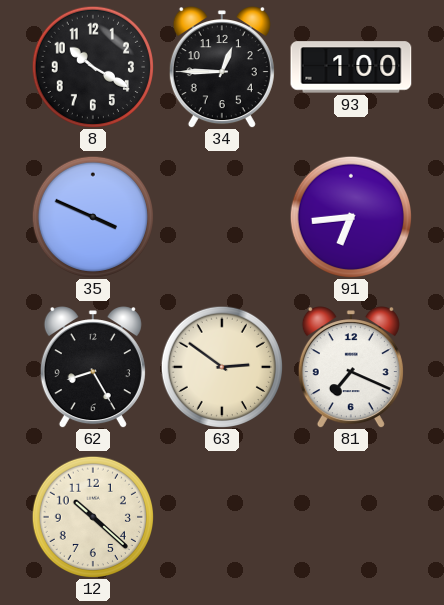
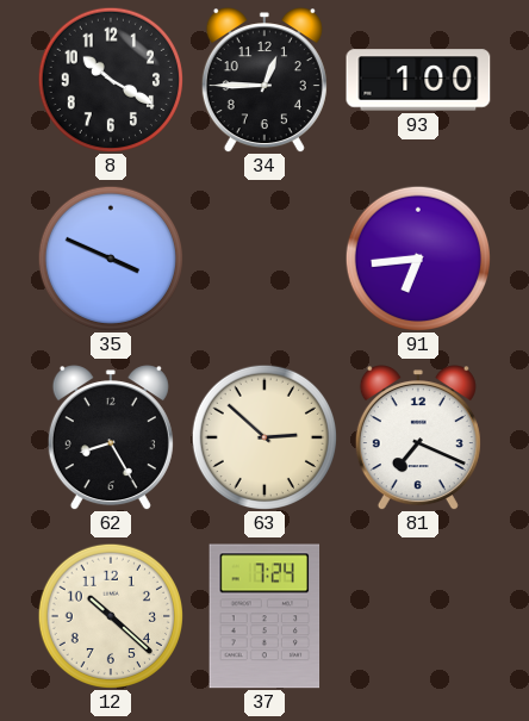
63: 2:51 -> 2:52 (263, 436)
37: none -> 7:24 (264, 616)
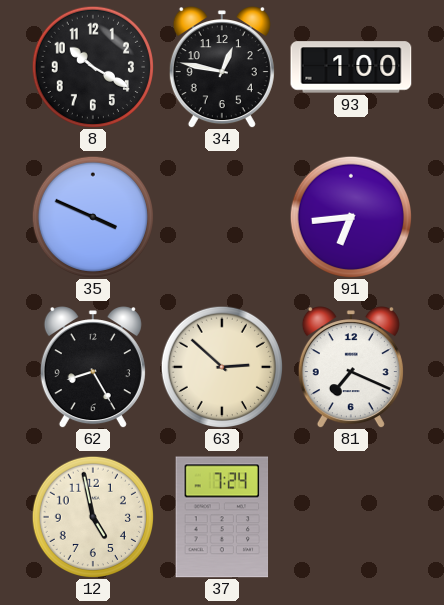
34: 12:45 -> 12:47 (222, 67)
12: 10:22 -> 4:58 (92, 516)
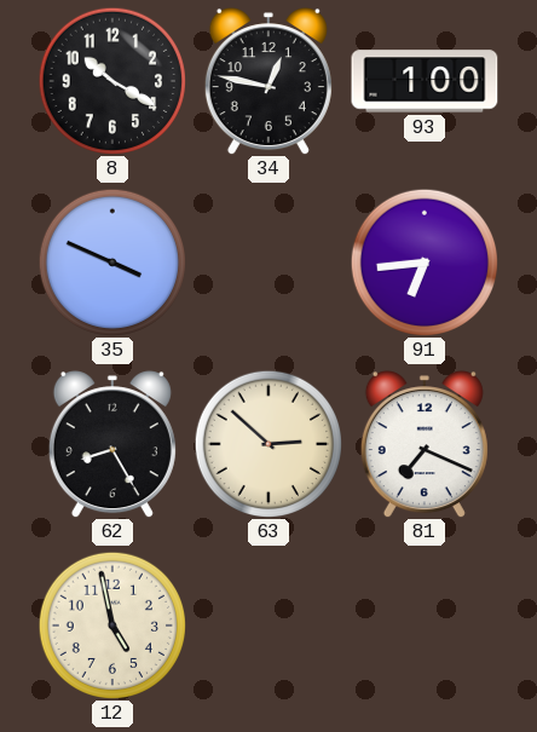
37: 7:24 -> none (222, 517)
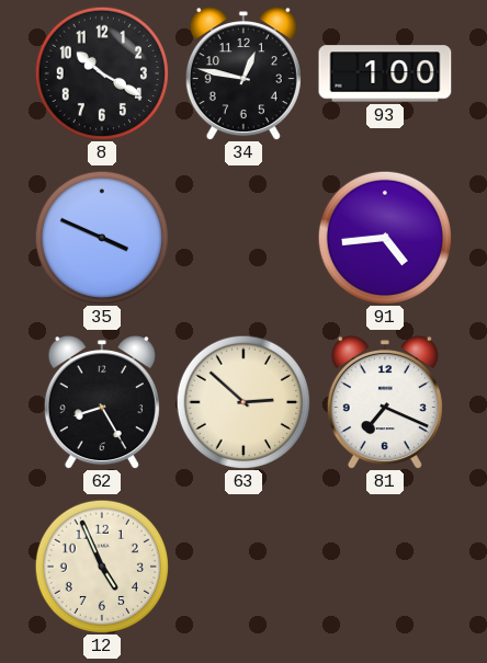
91: 6:44 -> 4:44 (384, 237)
12: 4:58 -> 4:56 (101, 565)
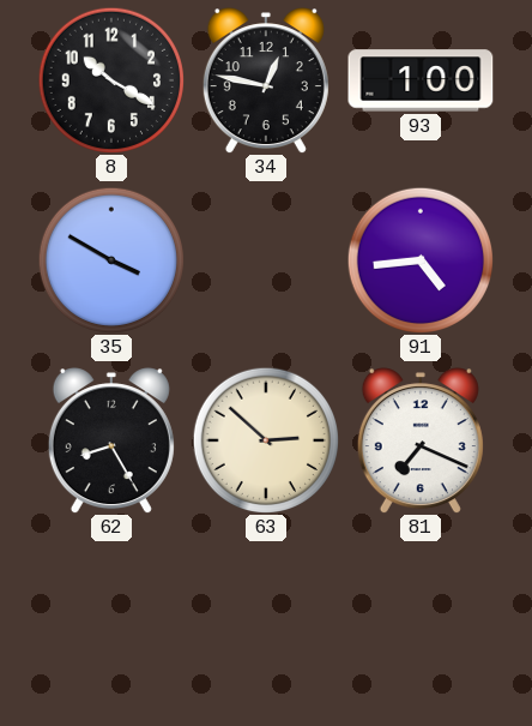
35: 3:49 -> 3:50 (110, 259)
12: 4:56 -> none (101, 565)
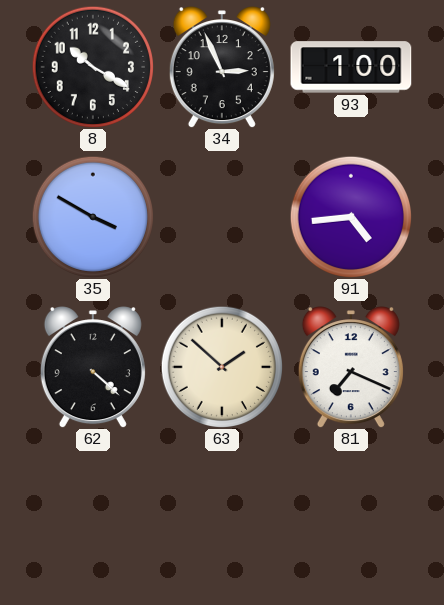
34: 12:47 -> 2:56 (222, 67)
62: 8:25 -> 4:22 (93, 367)
63: 2:52 -> 1:52 (221, 366)
